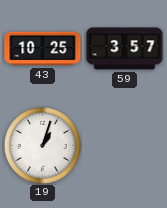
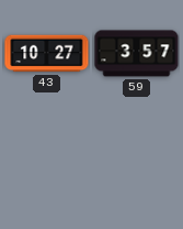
43: 10:25 -> 10:27 (47, 54)
19: 1:03 -> none (43, 146)
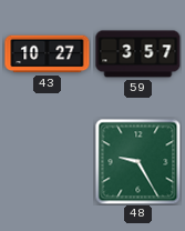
48: none -> 9:25 (137, 161)
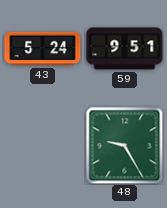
43: 10:27 -> 5:24 (43, 49)
59: 3:57 -> 9:51 (125, 49)
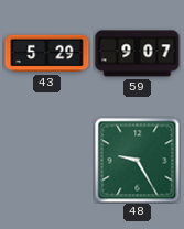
43: 5:24 -> 5:29 (47, 54)
59: 9:51 -> 9:07 (138, 54)
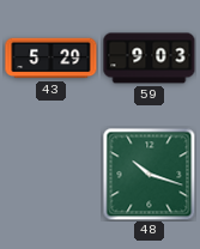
59: 9:07 -> 9:03 (150, 59)
48: 9:25 -> 10:18 (149, 174)
